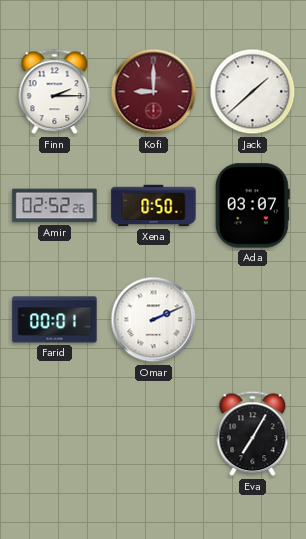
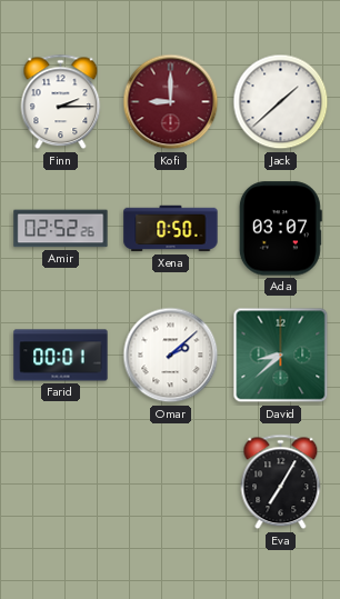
Omar: 2:11 -> 2:08 (171, 356)
David: none -> 8:38 (281, 356)
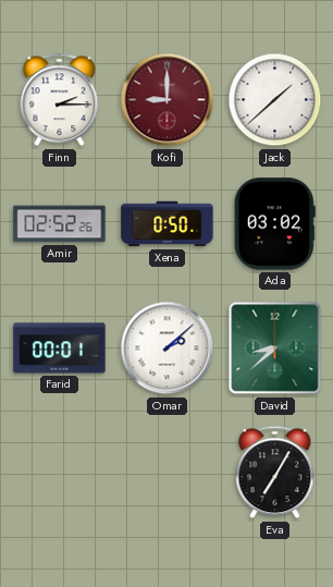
Ada: 03:07 -> 03:02 (274, 224)
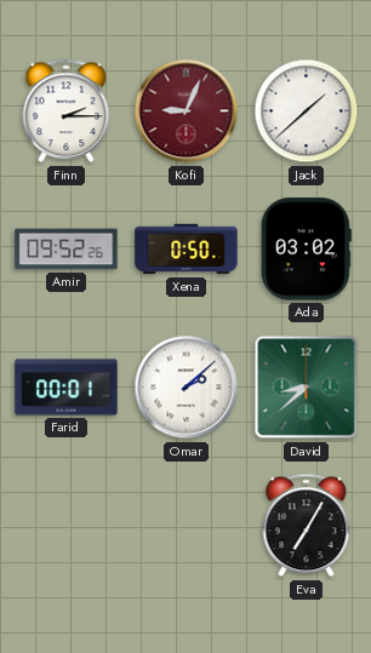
Kofi: 9:00 -> 9:04 (187, 111)
Amir: 02:52 -> 09:52 (67, 250)
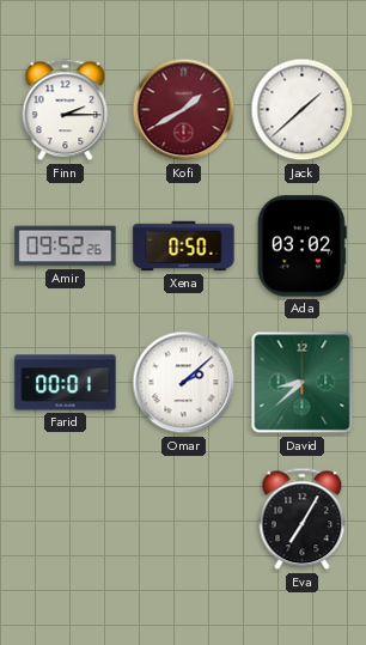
Kofi: 9:04 -> 1:40 (184, 110)
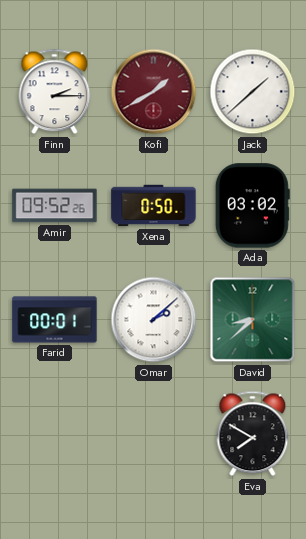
Eva: 7:05 -> 7:50 (253, 434)
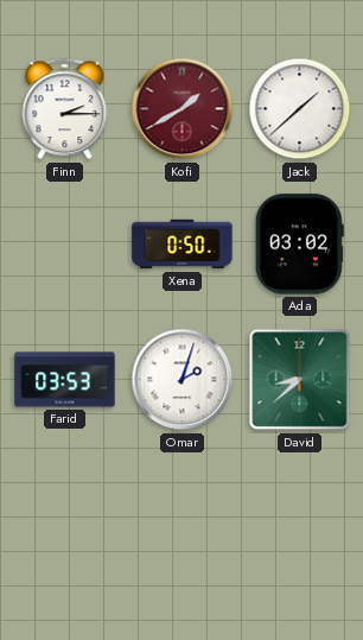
Amir: 09:52 -> none (55, 206)
Farid: 00:01 -> 03:53 (65, 380)
Omar: 2:08 -> 2:03 (183, 380)
Eva: 7:50 -> none (253, 434)
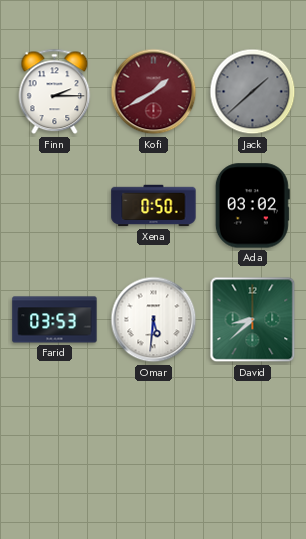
Jack dial: white -> grey (253, 92)
Omar: 2:03 -> 5:31 (154, 320)
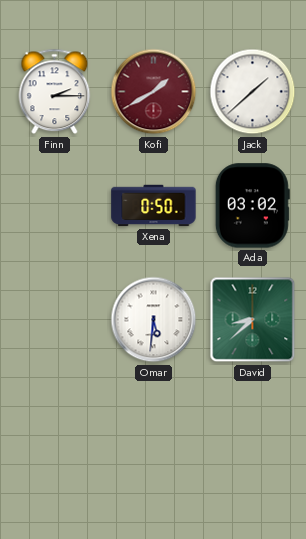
Jack dial: grey -> white (253, 92)
Farid: 03:53 -> none (55, 320)
